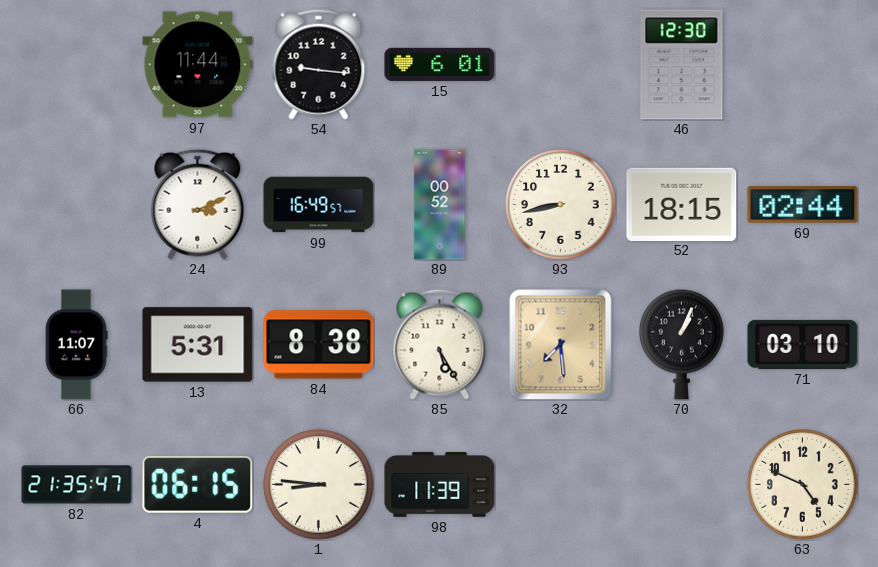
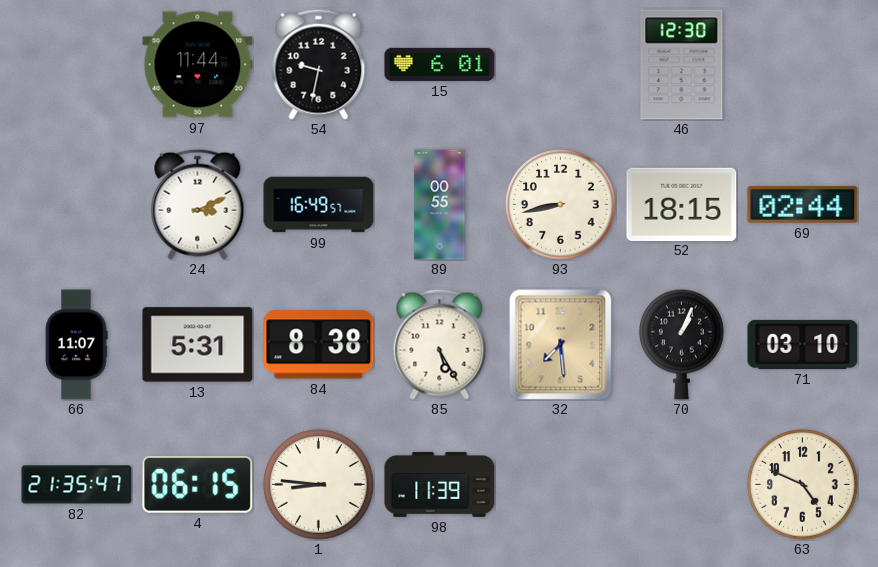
54: 9:16 -> 9:32 (319, 64)
89: 00:52 -> 00:55 (440, 205)
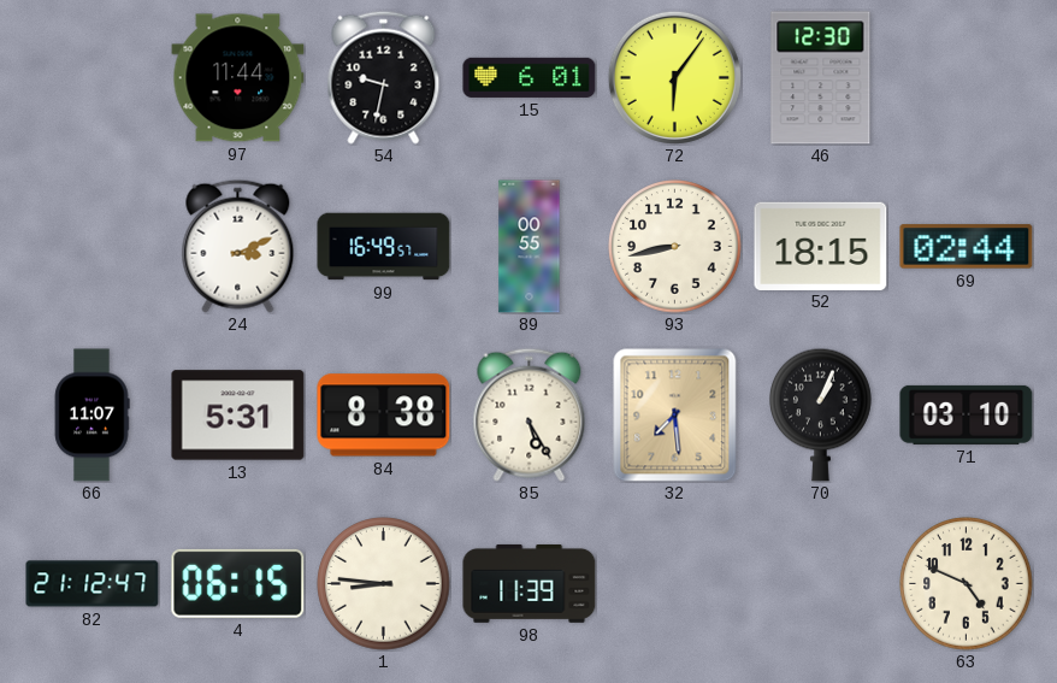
72: none -> 6:06 (674, 77)
82: 21:35 -> 21:12 (93, 584)
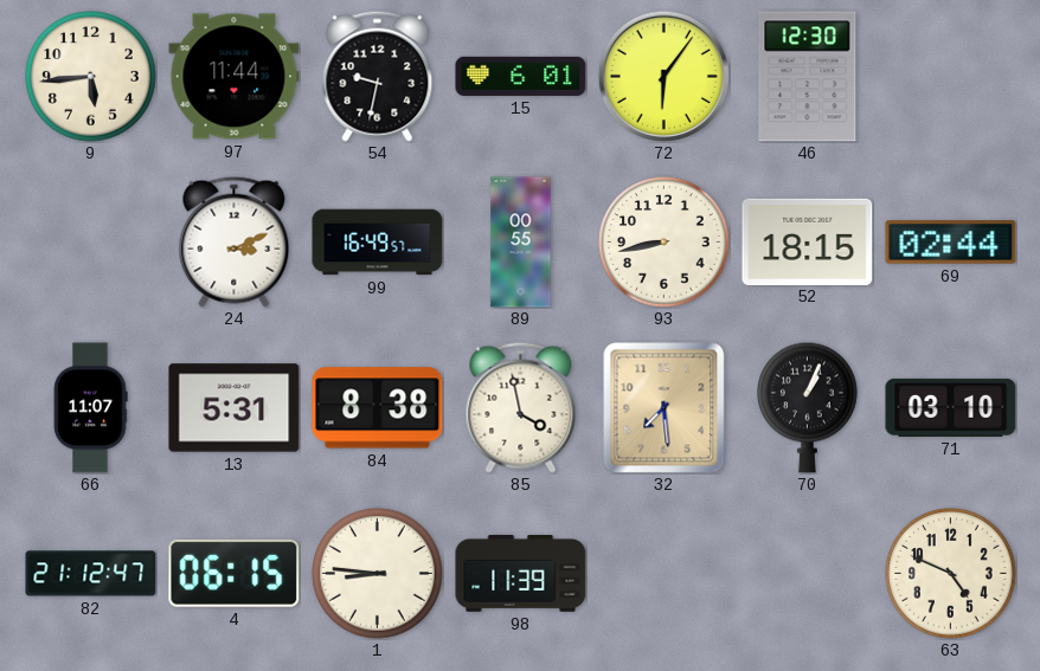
9: none -> 5:44 (91, 77)
85: 5:25 -> 3:58 (521, 407)
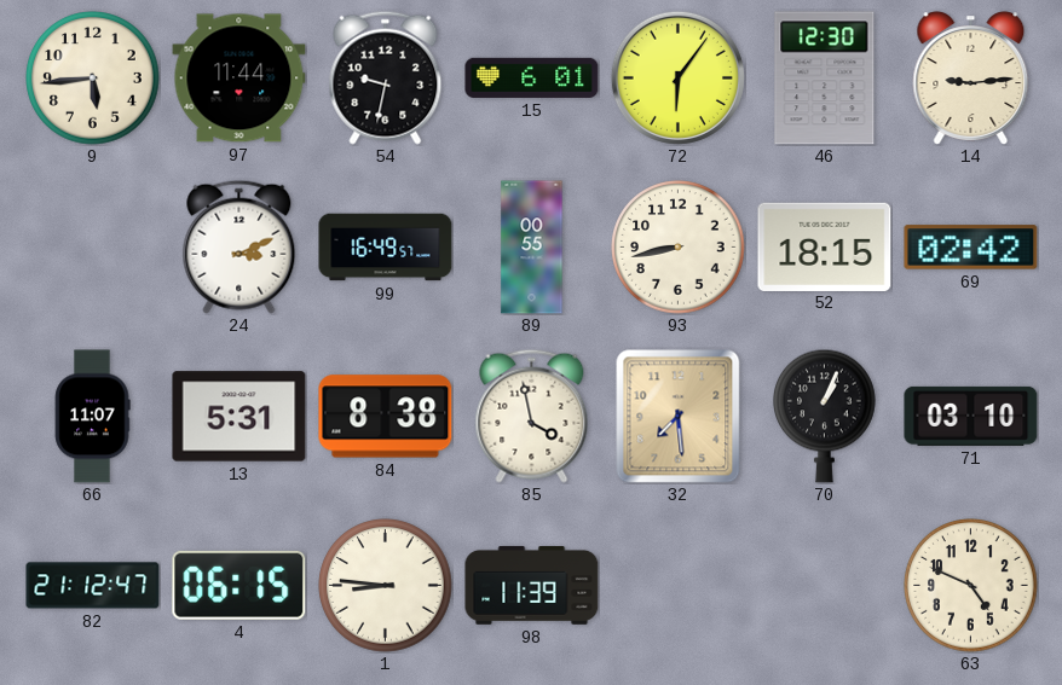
14: none -> 9:14 (971, 79)
69: 02:44 -> 02:42 (971, 248)
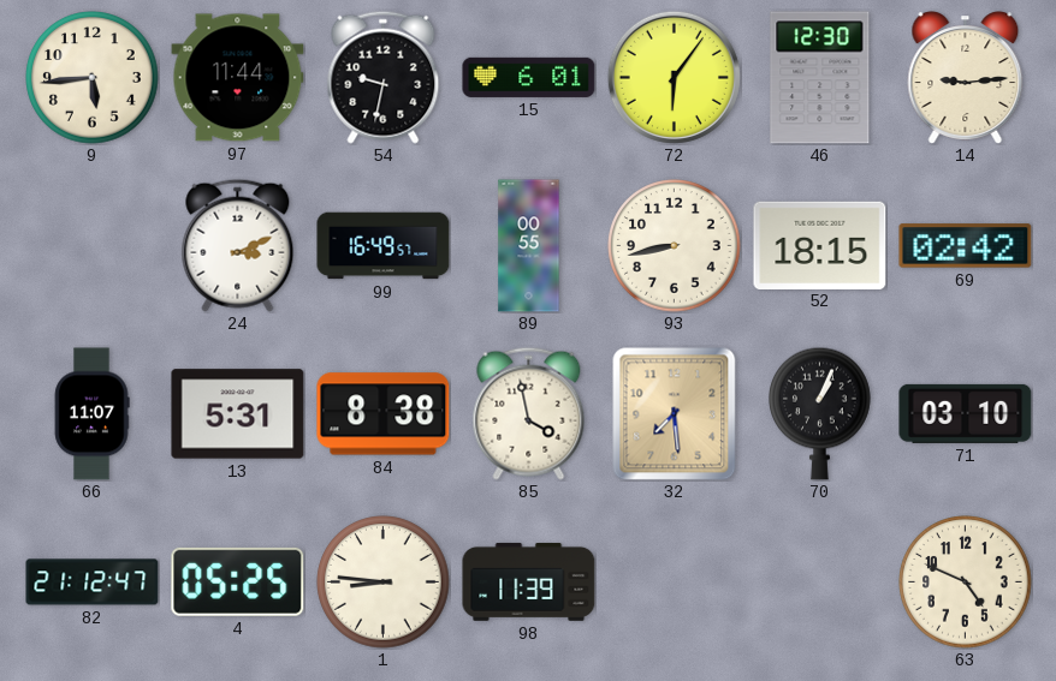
4: 06:15 -> 05:25 (238, 581)
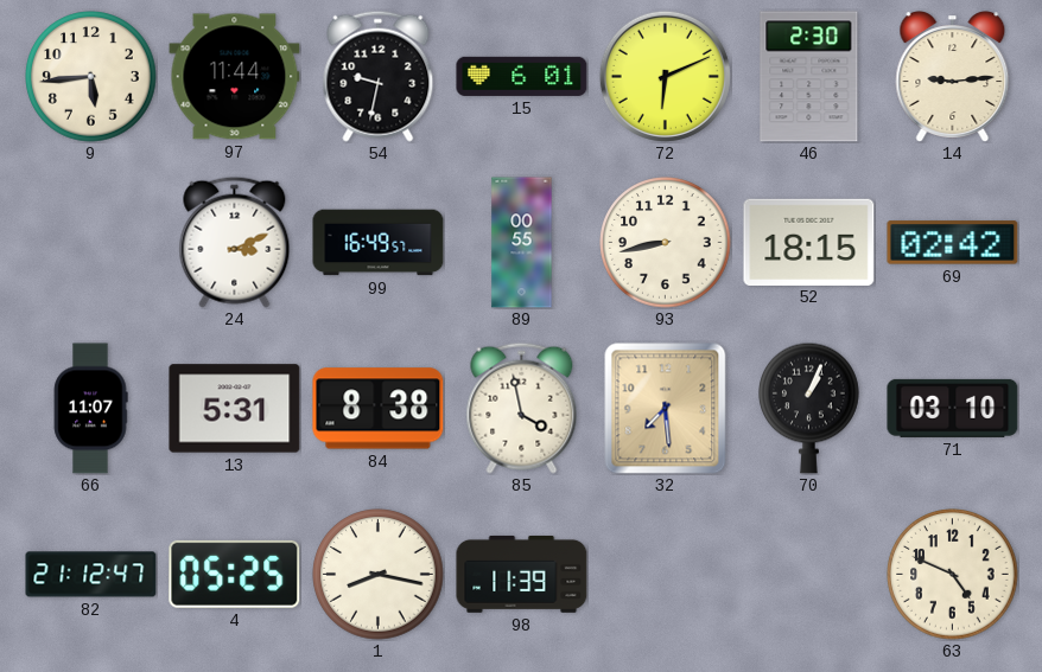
72: 6:06 -> 6:11 (665, 76)
46: 12:30 -> 2:30 (809, 77)
1: 8:46 -> 8:17 (379, 575)
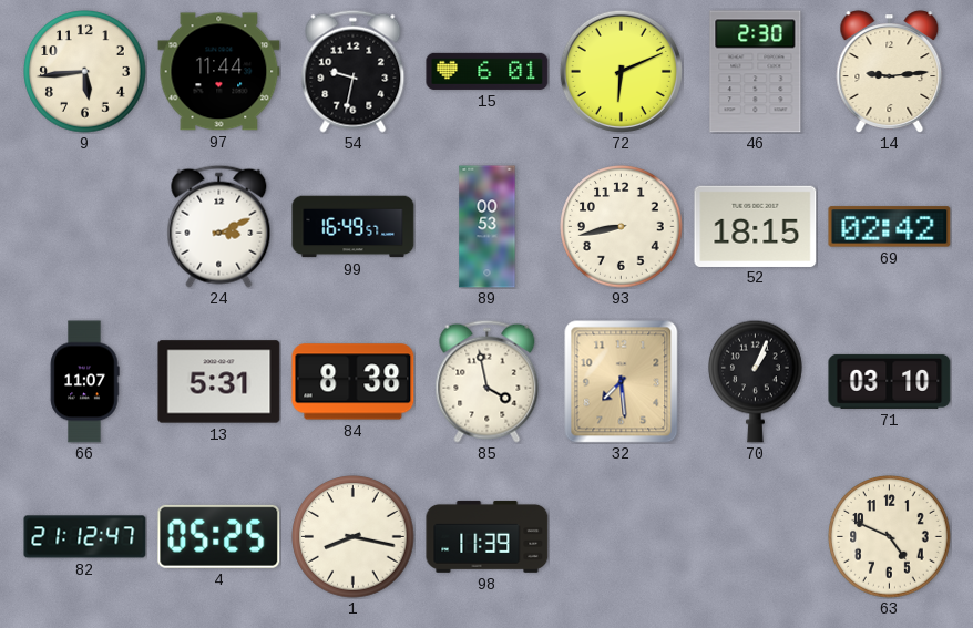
89: 00:55 -> 00:53 (488, 227)
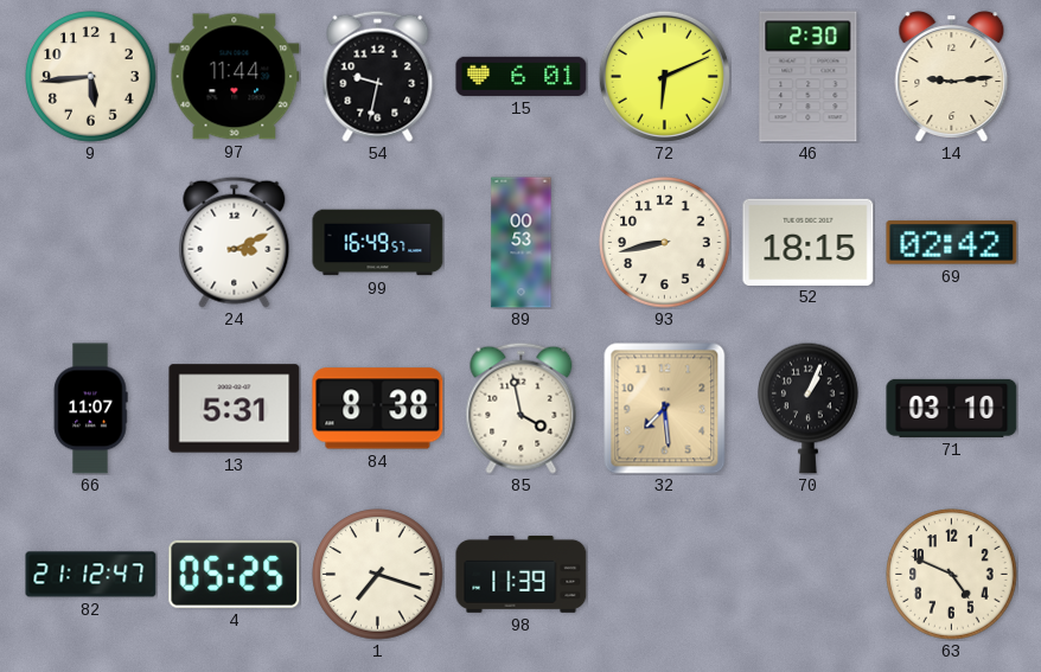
1: 8:17 -> 7:18 (378, 575)
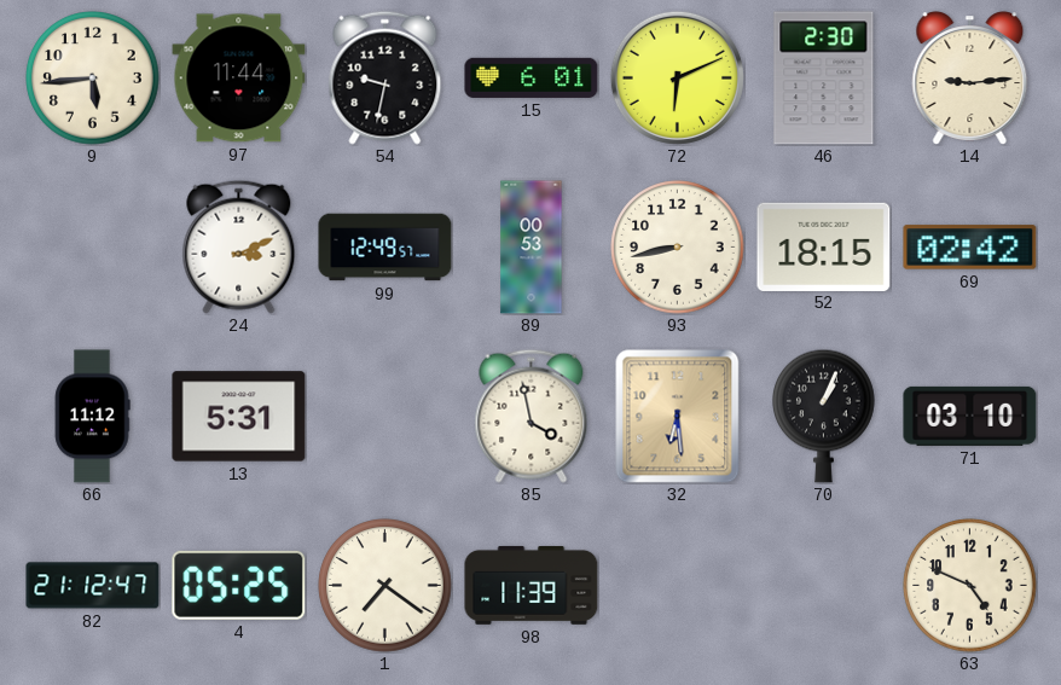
99: 16:49 -> 12:49 (385, 248)
66: 11:07 -> 11:12 (92, 417)
84: 8:38 -> none (378, 409)
32: 7:29 -> 6:29 (678, 417)
1: 7:18 -> 7:21 (385, 586)
